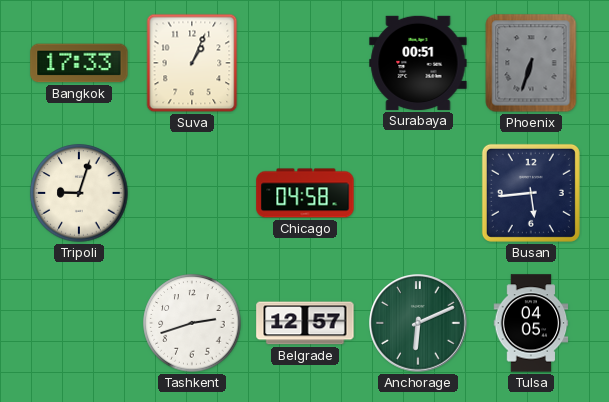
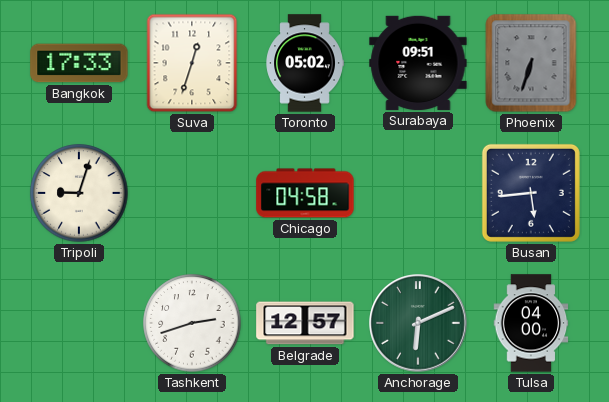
Suva: 1:04 -> 12:33 (192, 63)
Toronto: none -> 05:02 (305, 63)
Surabaya: 00:51 -> 09:51 (418, 63)
Tulsa: 04:05 -> 04:00 (531, 323)
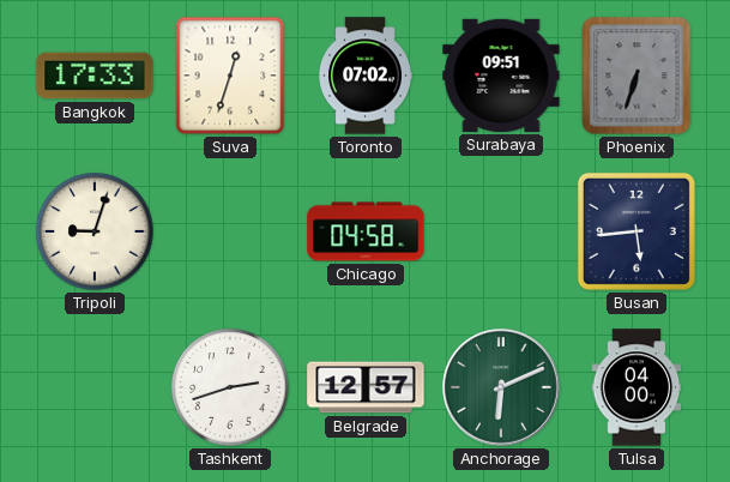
Toronto: 05:02 -> 07:02 (366, 76)
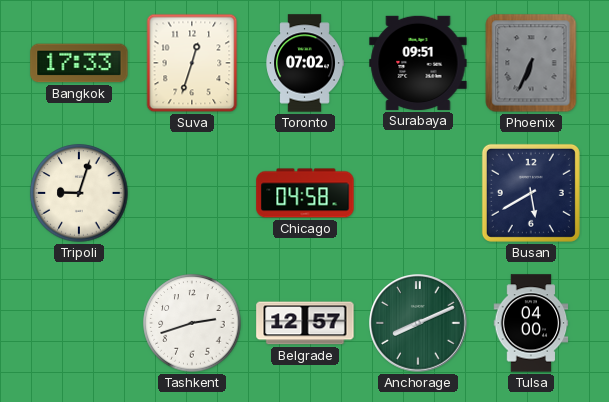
Phoenix: 6:33 -> 6:34 (531, 63)
Busan: 5:44 -> 5:40 (531, 193)
Anchorage: 6:11 -> 8:11 (419, 324)
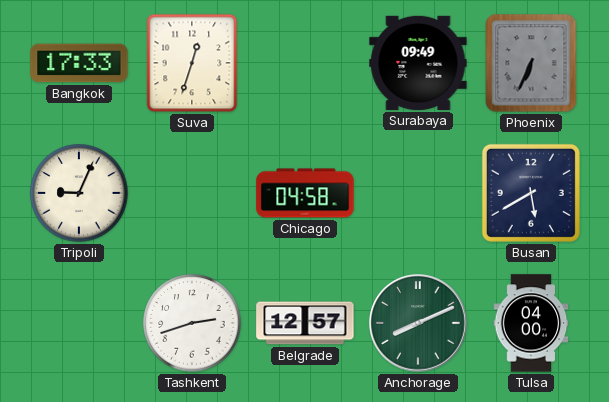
Toronto: 07:02 -> none (305, 63)
Surabaya: 09:51 -> 09:49 (418, 63)
Tripoli: 9:03 -> 9:04 (79, 193)
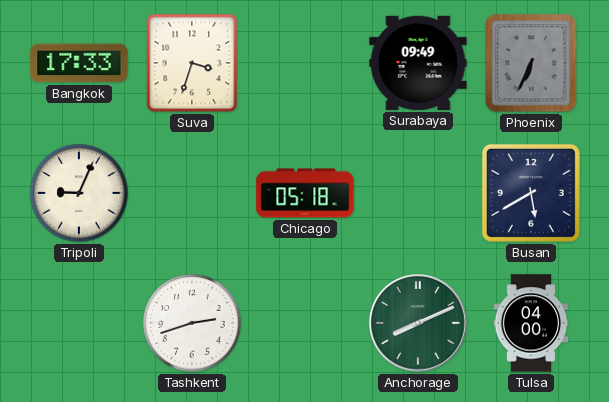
Suva: 12:33 -> 3:33 (192, 63)
Chicago: 04:58 -> 05:18 (305, 193)
Belgrade: 12:57 -> none (305, 323)
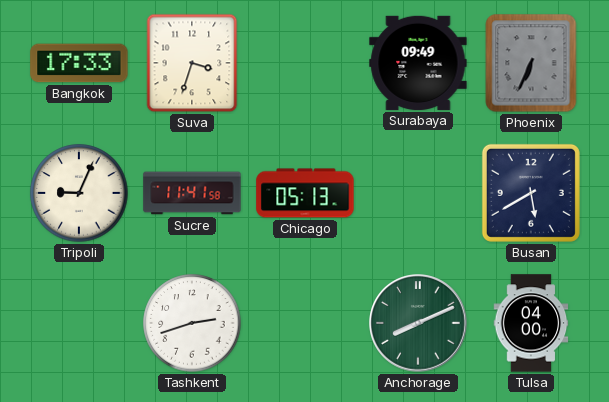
Sucre: none -> 11:41 (192, 193)
Chicago: 05:18 -> 05:13 (305, 193)
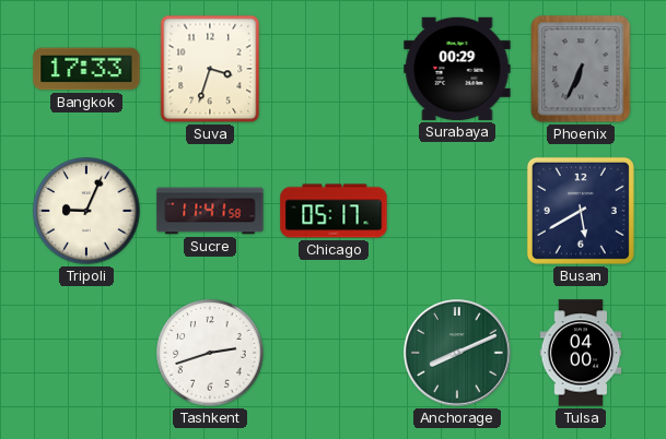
Surabaya: 09:49 -> 00:29 (457, 69)
Chicago: 05:13 -> 05:17 (334, 211)
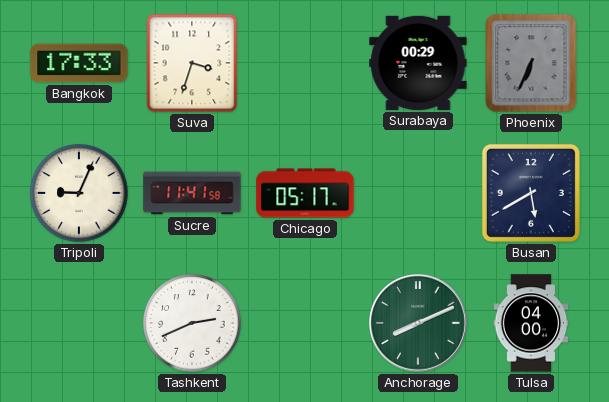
Tashkent: 2:42 -> 2:41 (192, 323)
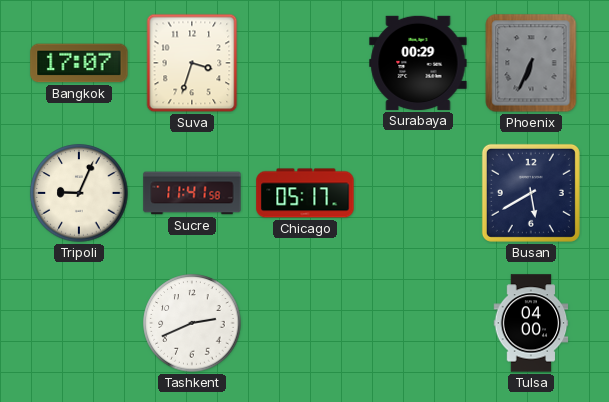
Bangkok: 17:33 -> 17:07 (79, 63)
Anchorage: 8:11 -> none (419, 324)
